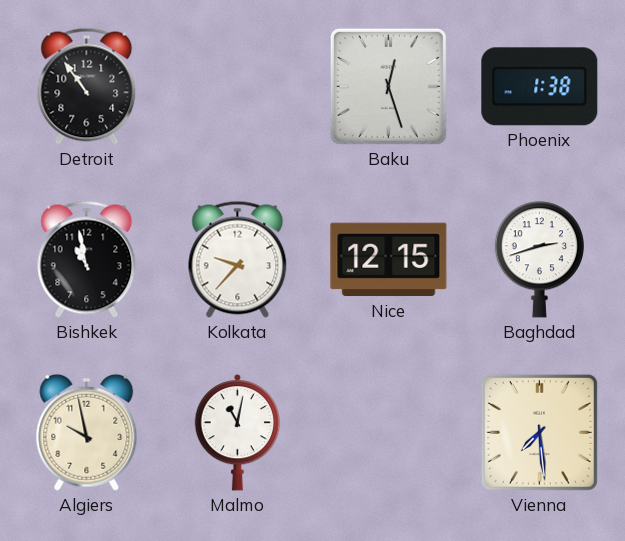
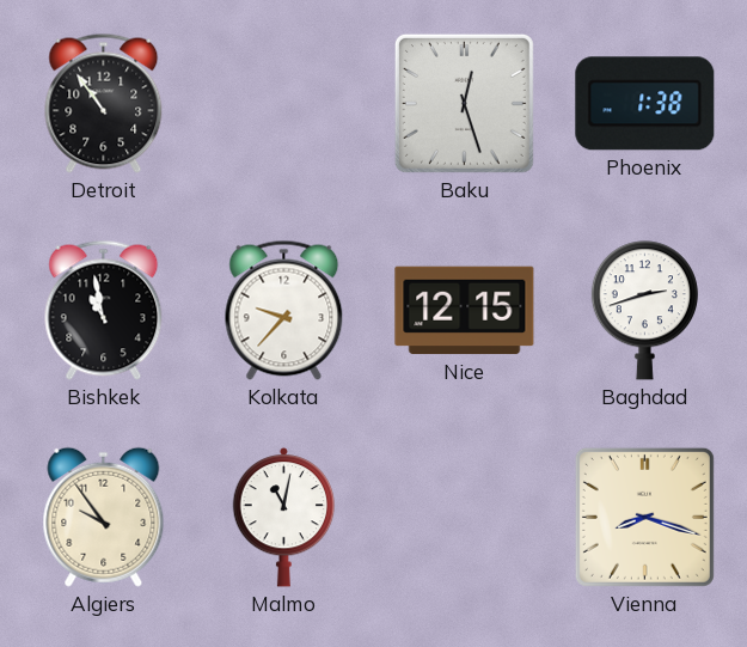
Algiers: 9:58 -> 9:54 (104, 517)
Vienna: 7:29 -> 8:18 (644, 517)
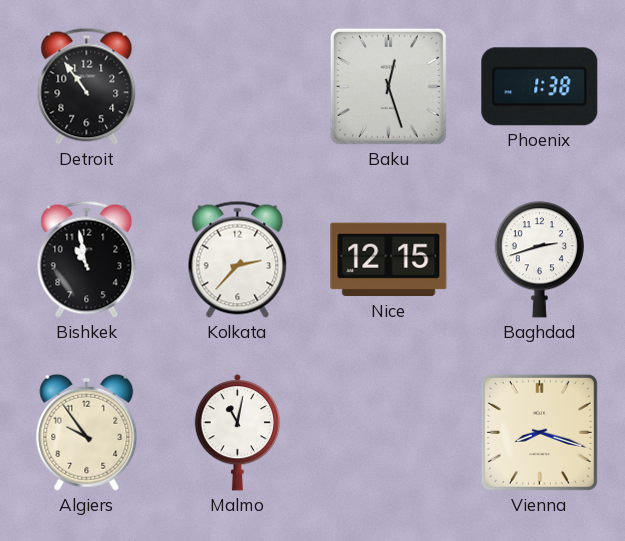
Kolkata: 9:37 -> 2:37 (238, 259)
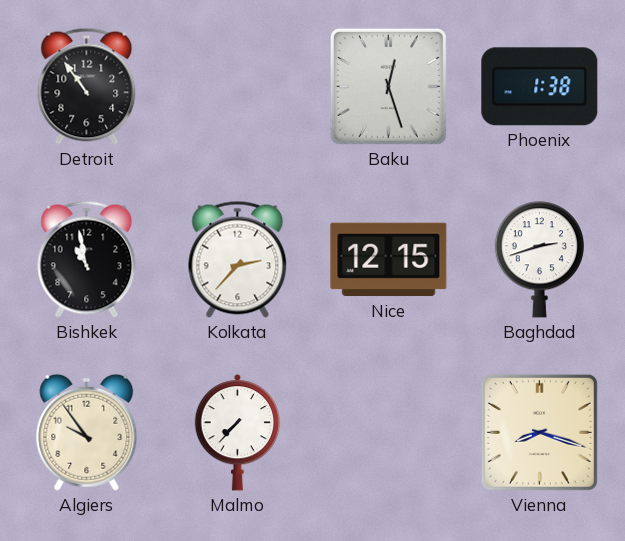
Malmo: 11:02 -> 7:37 (238, 433)
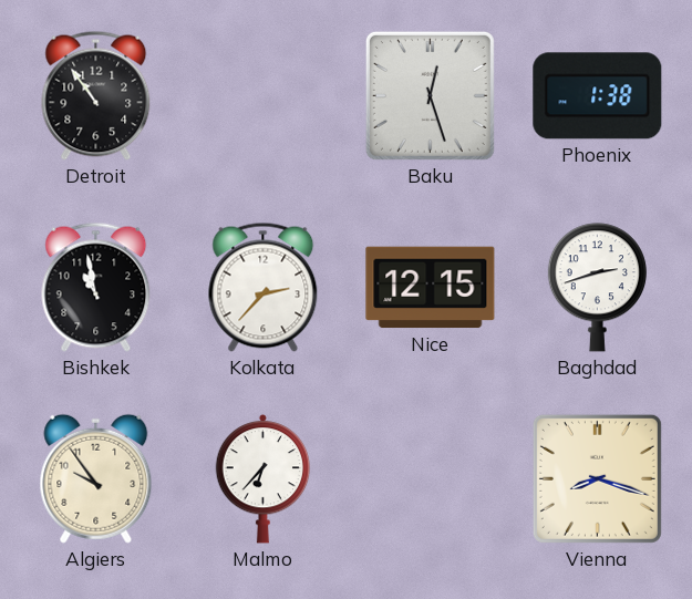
Malmo: 7:37 -> 6:37 (264, 479)
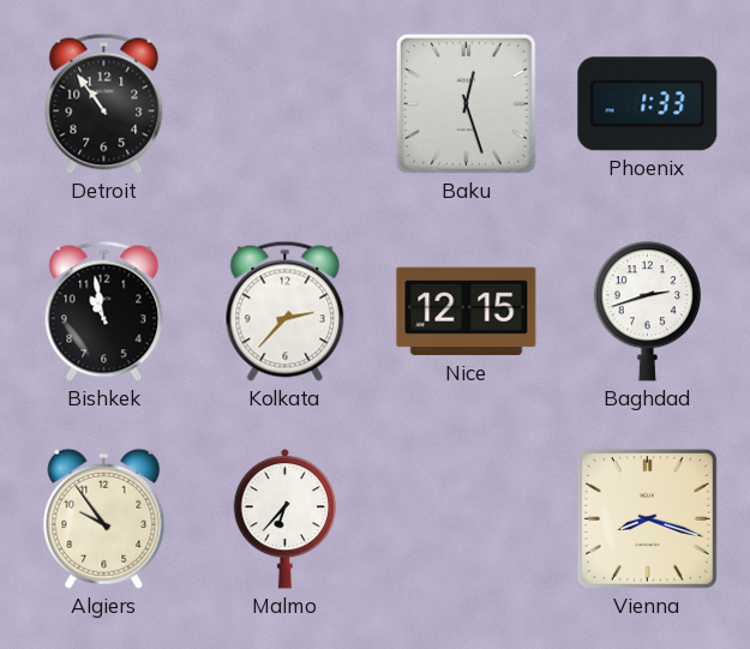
Phoenix: 1:38 -> 1:33 (648, 104)
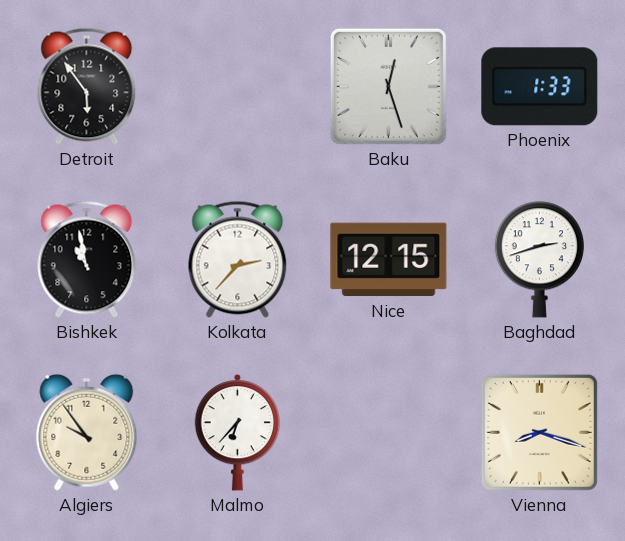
Detroit: 10:54 -> 5:54 (87, 86)
